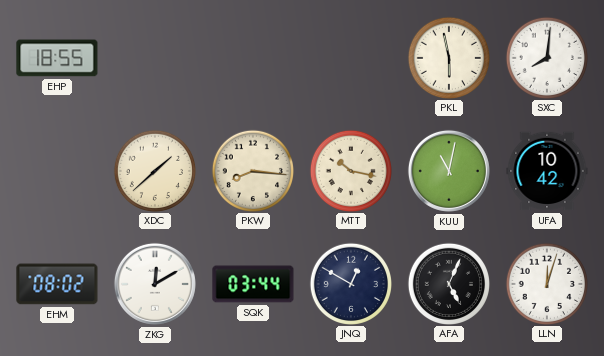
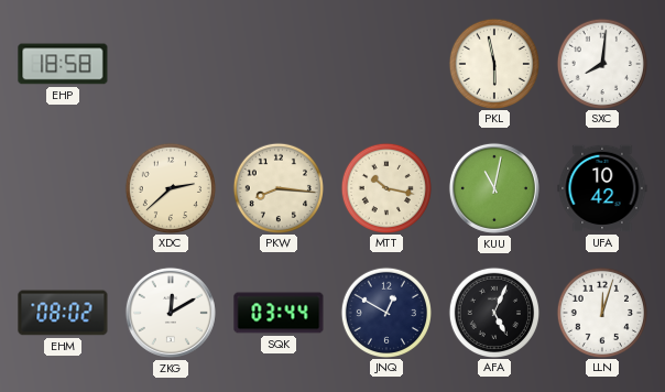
EHP: 18:55 -> 18:58 (63, 64)
XDC: 1:38 -> 2:38 (170, 187)
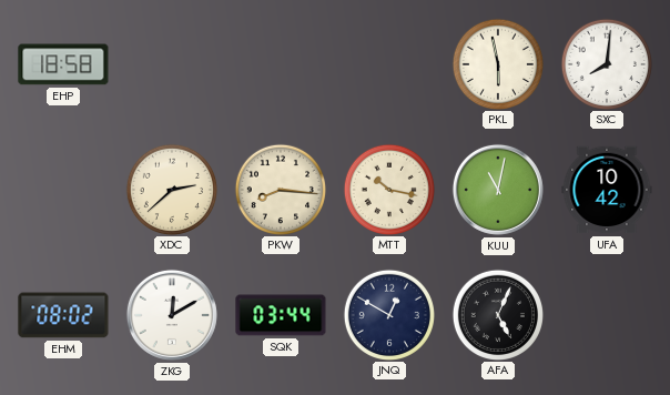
LLN: 12:03 -> none (601, 312)
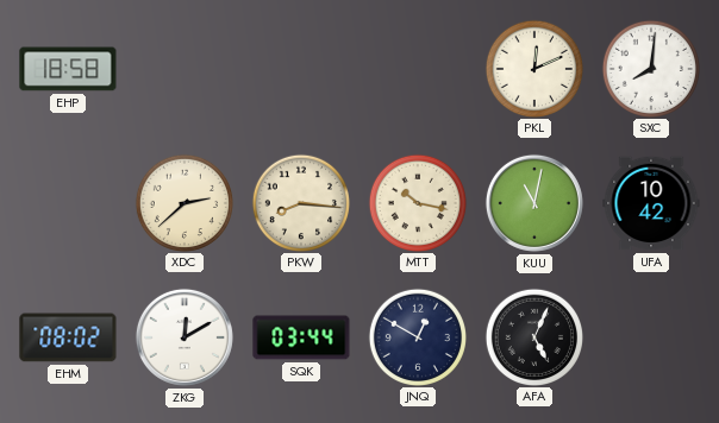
PKL: 5:58 -> 12:11 (533, 68)
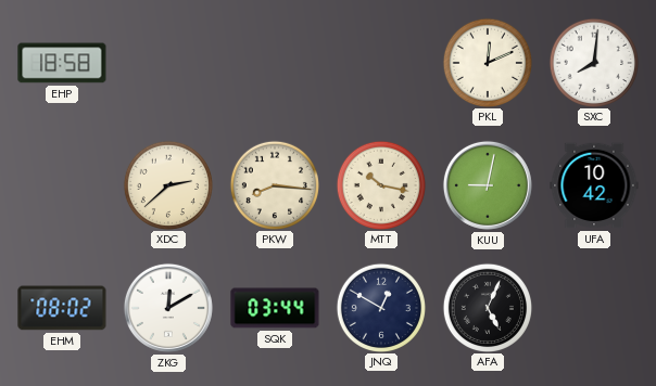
KUU: 11:02 -> 9:02 (488, 185)
